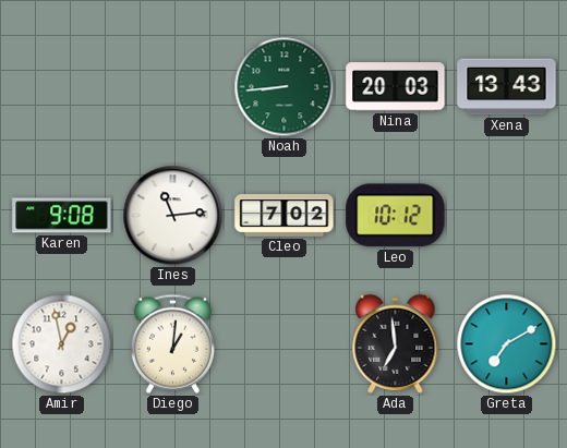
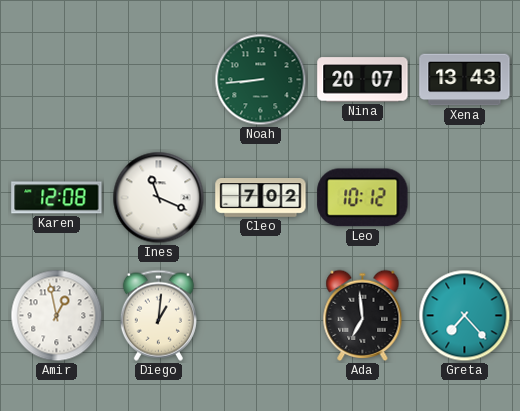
Nina: 20:03 -> 20:07 (363, 80)
Karen: 9:08 -> 12:08 (57, 198)
Ines: 11:14 -> 11:19 (159, 198)
Greta: 7:10 -> 7:23 (465, 316)
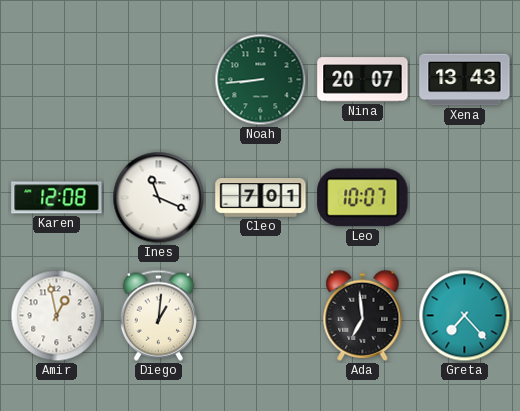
Cleo: 7:02 -> 7:01 (261, 198)
Leo: 10:12 -> 10:07 (363, 198)
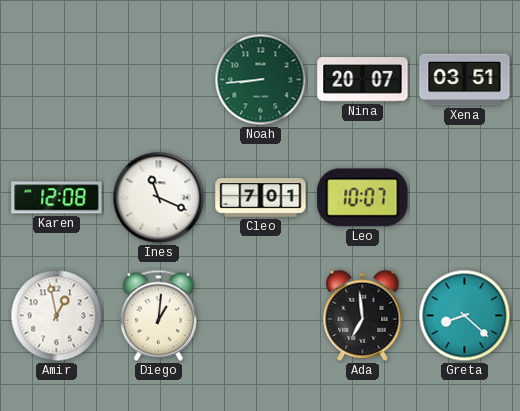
Xena: 13:43 -> 03:51 (465, 80)
Greta: 7:23 -> 8:22 (465, 316)
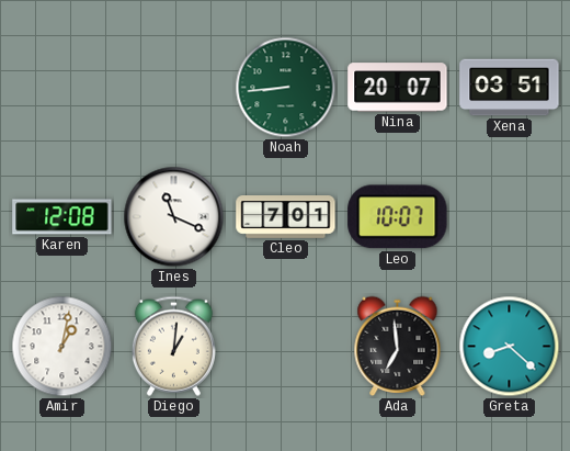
Amir: 12:58 -> 1:02 (62, 347)
